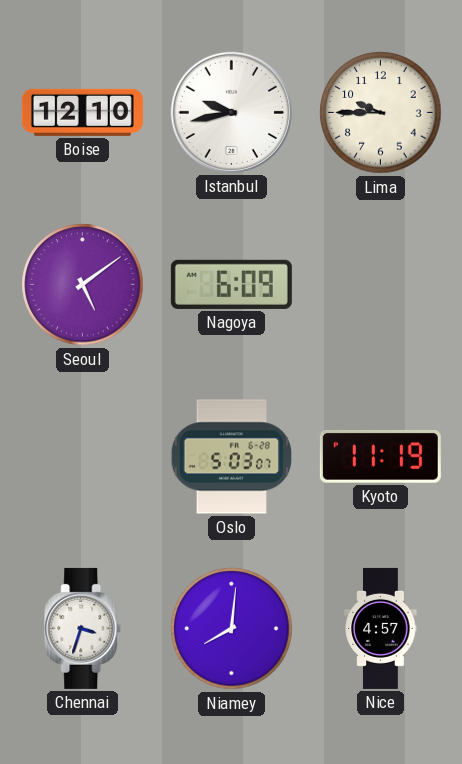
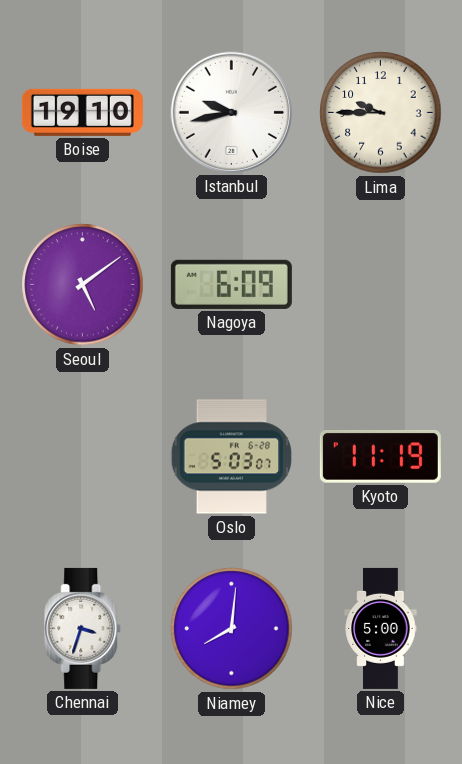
Boise: 12:10 -> 19:10 (82, 112)
Nice: 4:57 -> 5:00 (381, 628)
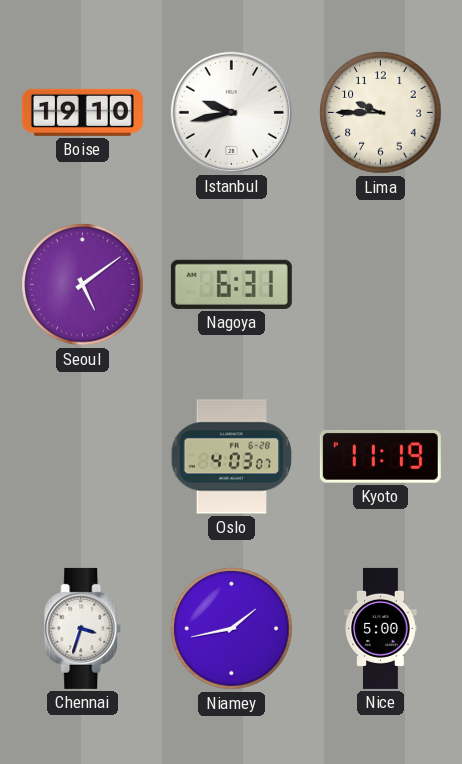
Nagoya: 6:09 -> 6:31 (231, 284)
Oslo: 5:03 -> 4:03 (232, 457)
Niamey: 8:01 -> 1:43 (232, 629)
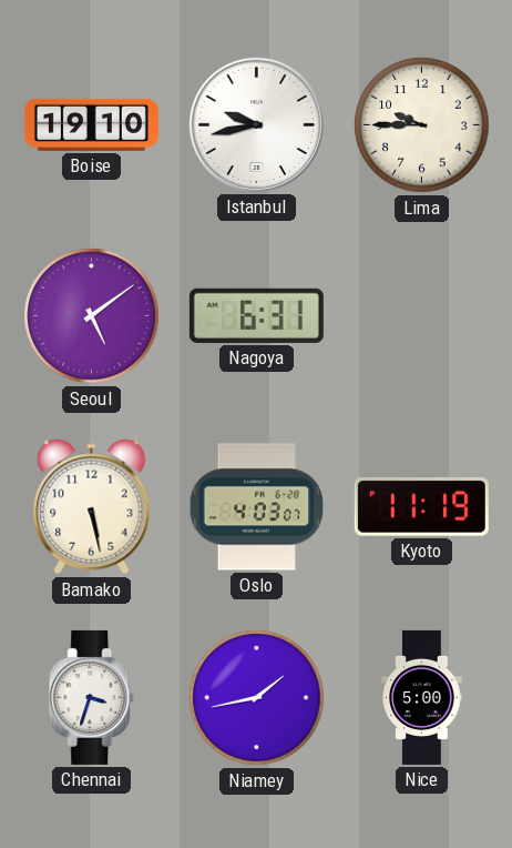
Bamako: none -> 5:28 (92, 507)
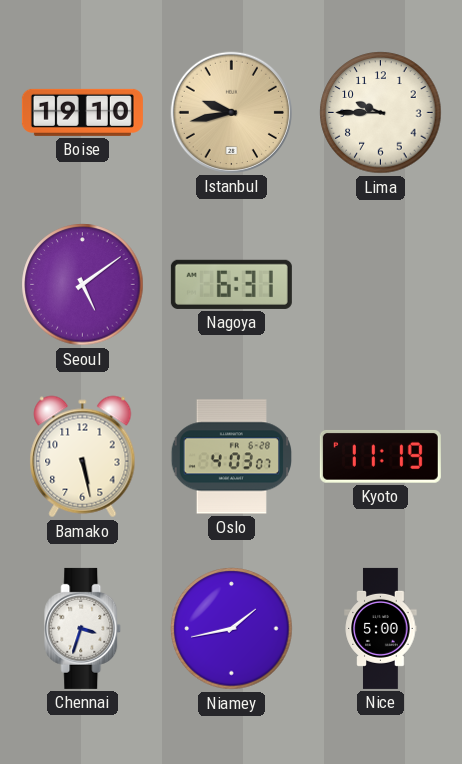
Istanbul dial: white -> champagne (231, 112)
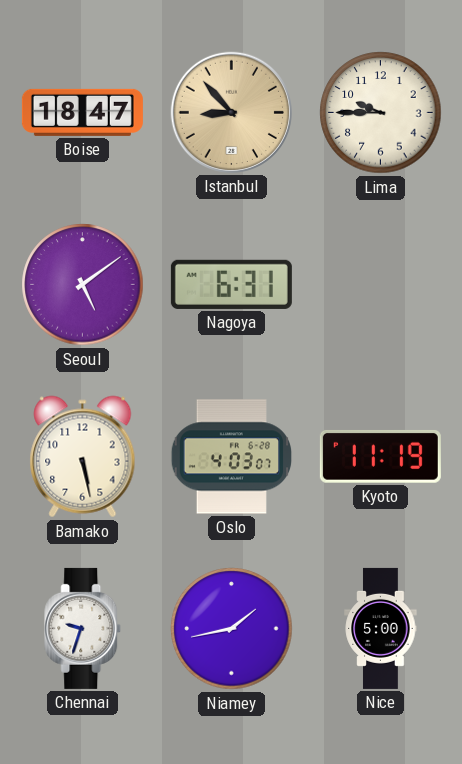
Boise: 19:10 -> 18:47 (82, 112)
Istanbul: 9:43 -> 8:53 (231, 112)
Chennai: 3:33 -> 9:33 (83, 628)
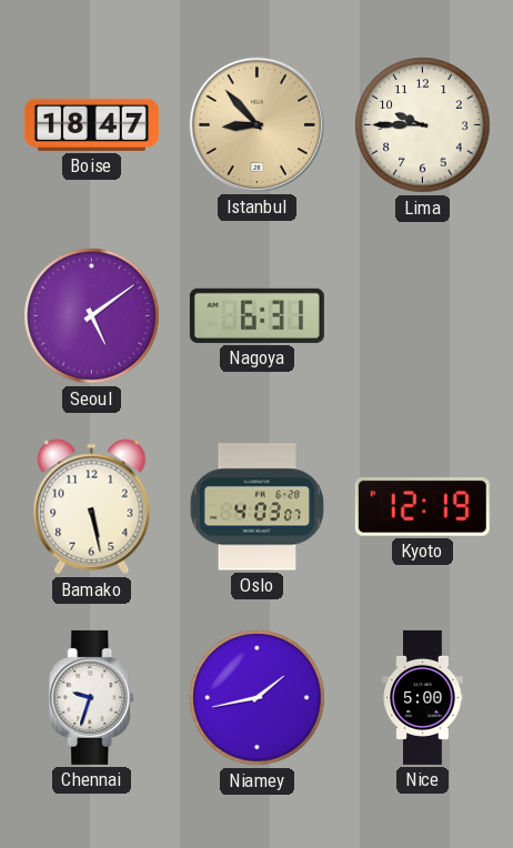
Kyoto: 11:19 -> 12:19 (422, 507)
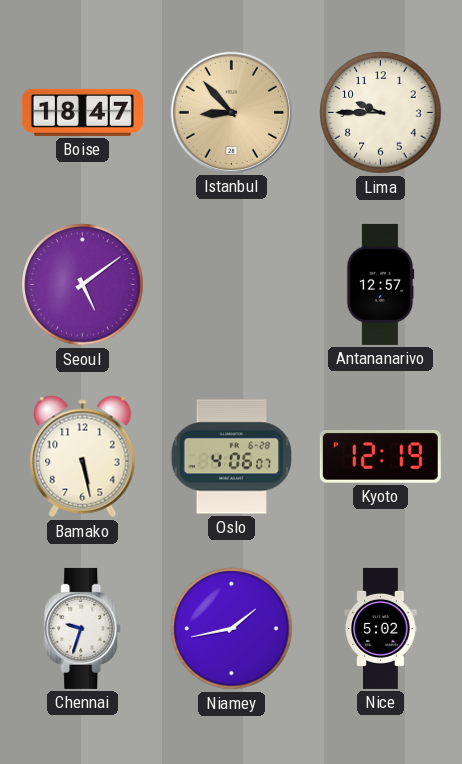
Nagoya: 6:31 -> none (256, 315)
Antananarivo: none -> 12:57 (380, 284)
Oslo: 4:03 -> 4:06 (232, 457)
Nice: 5:00 -> 5:02 (381, 628)
